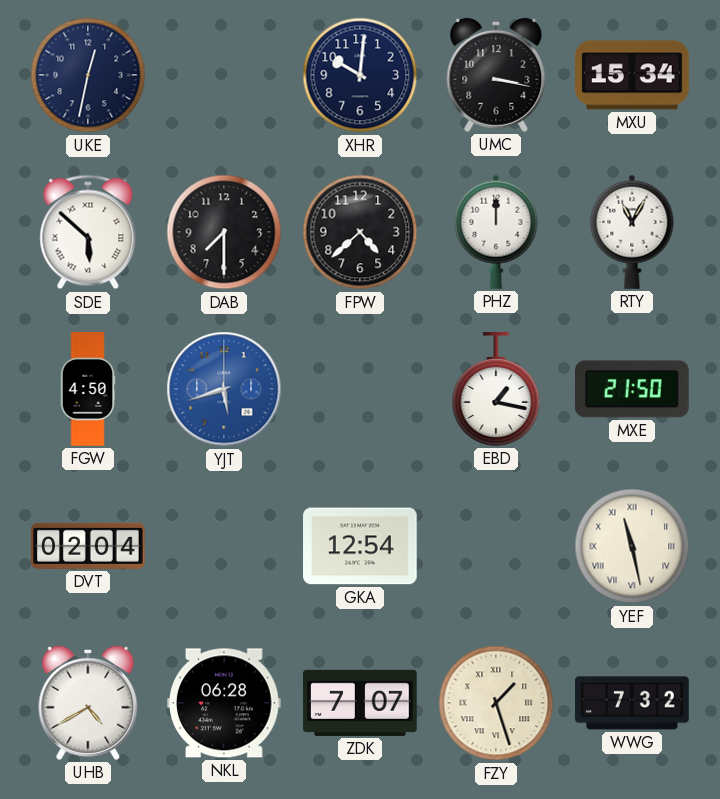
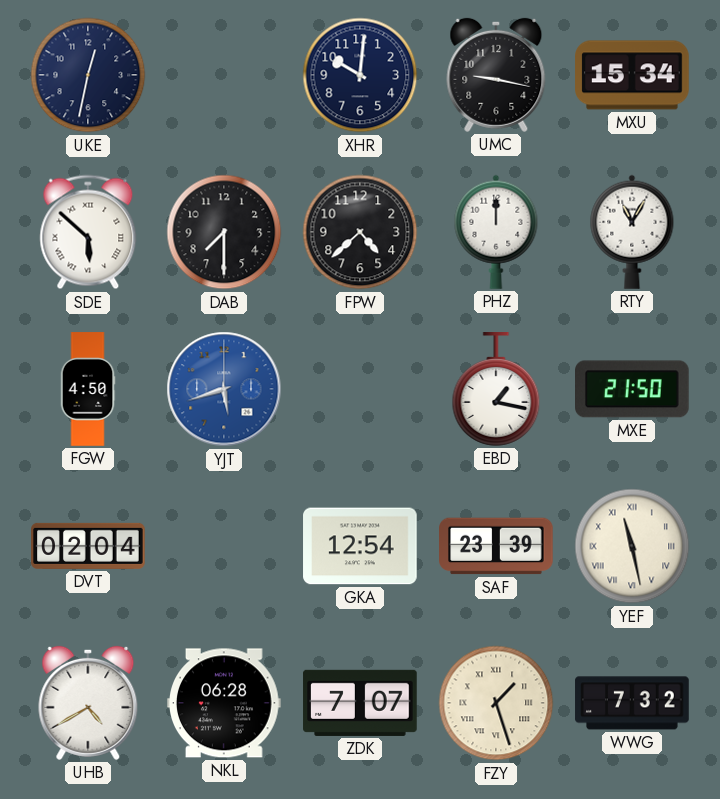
UMC: 3:17 -> 9:17 (496, 75)
SAF: none -> 23:39 (496, 546)
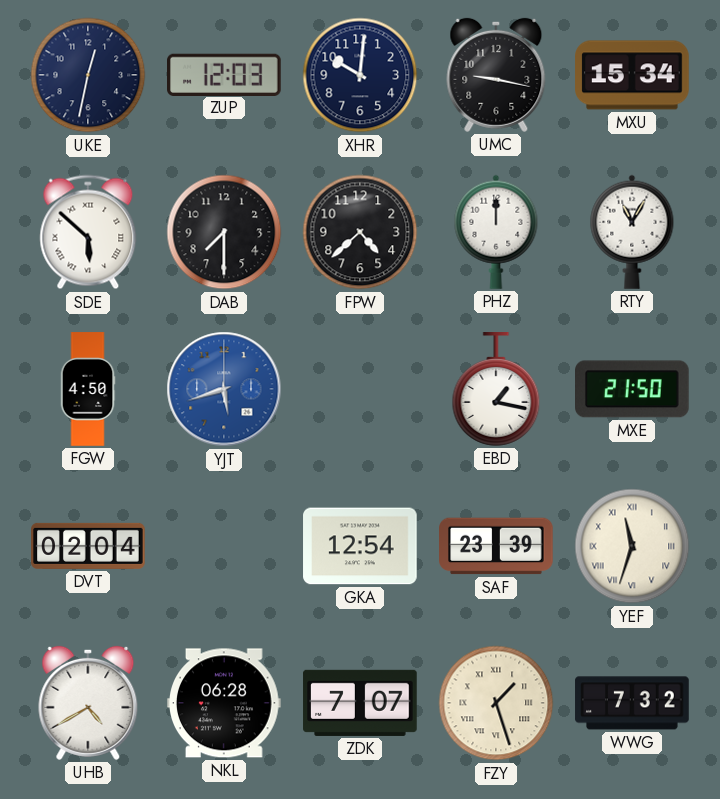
ZUP: none -> 12:03 (225, 74)
YEF: 11:28 -> 11:33 (632, 546)
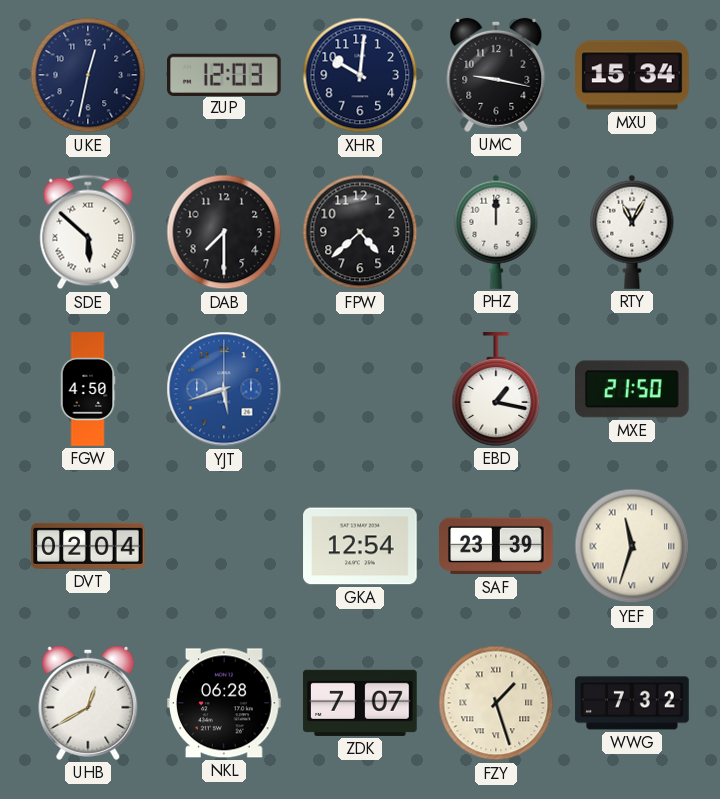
UHB: 4:40 -> 12:40 (88, 703)
